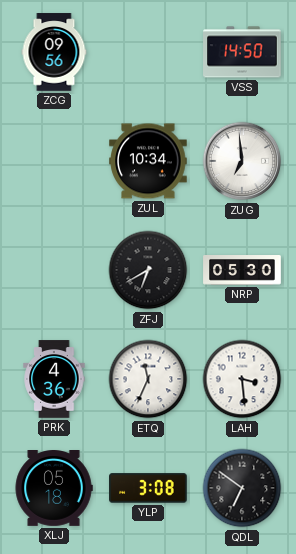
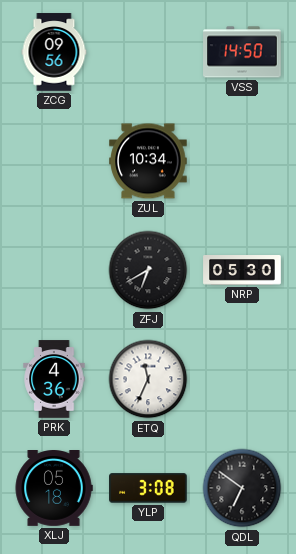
ZUG: 6:59 -> none (242, 161)
LAH: 3:29 -> none (242, 379)
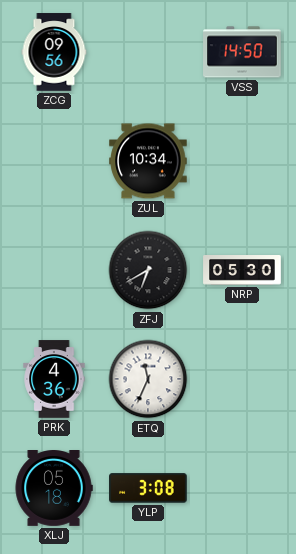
QDL: 6:51 -> none (242, 488)
